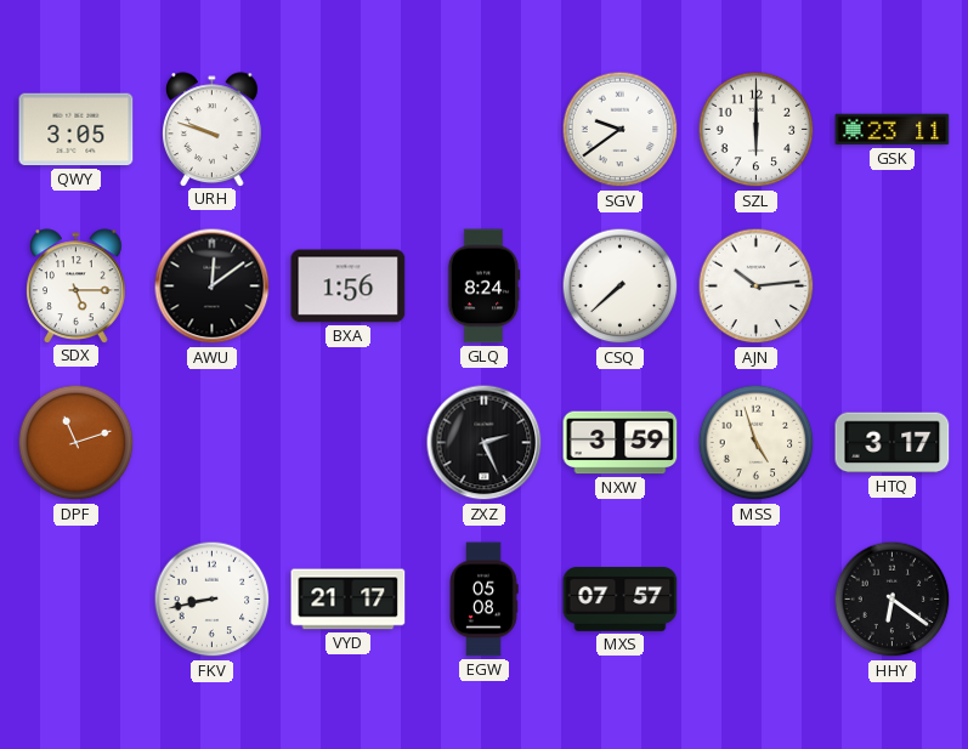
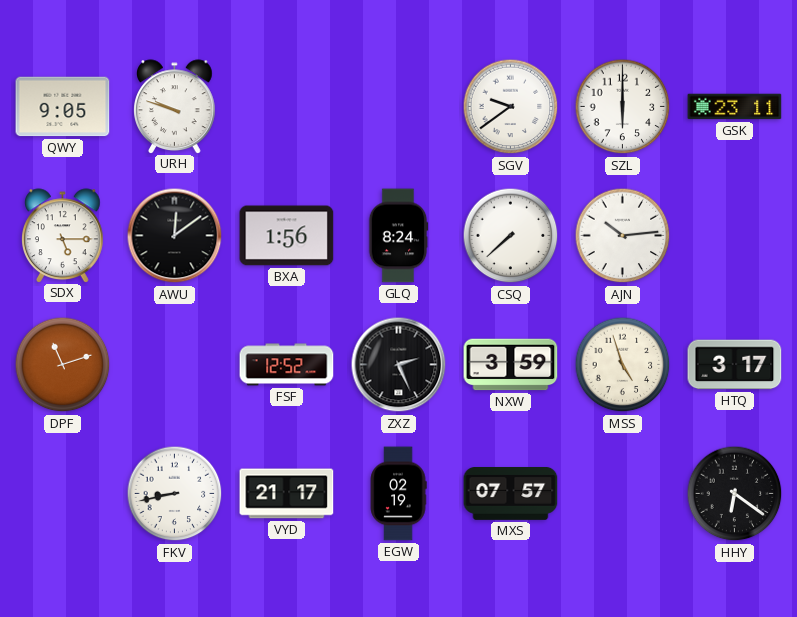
QWY: 3:05 -> 9:05 (63, 107)
FSF: none -> 12:52 (287, 365)
EGW: 05:08 -> 02:19 (398, 494)
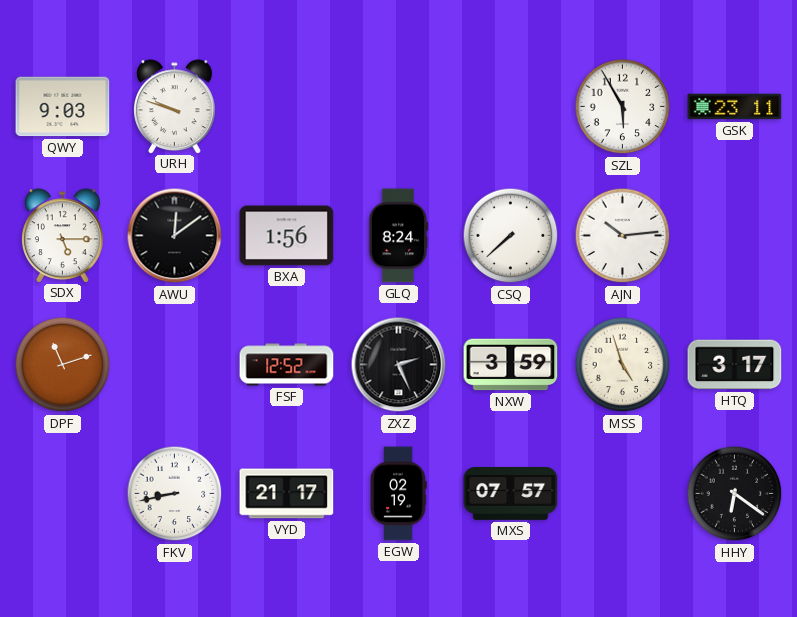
QWY: 9:05 -> 9:03 (63, 107)
SGV: 9:39 -> none (511, 107)
SZL: 6:00 -> 5:55 (623, 107)
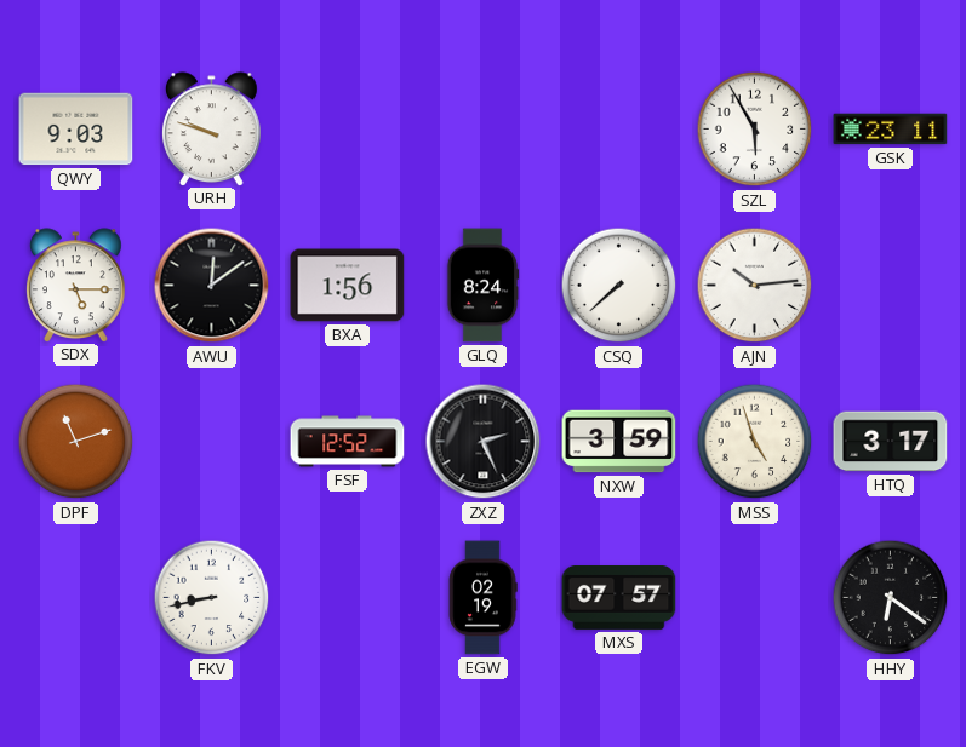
VYD: 21:17 -> none (287, 494)
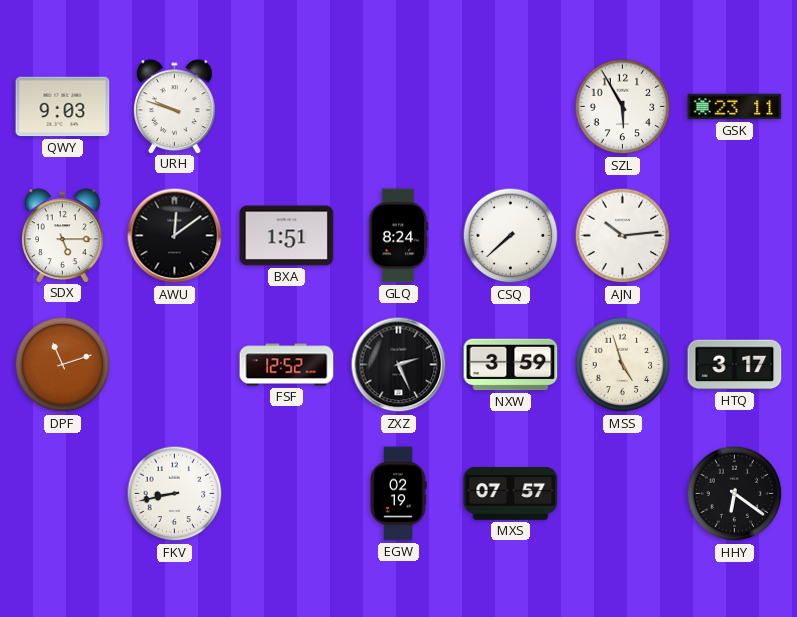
BXA: 1:56 -> 1:51 (287, 236)
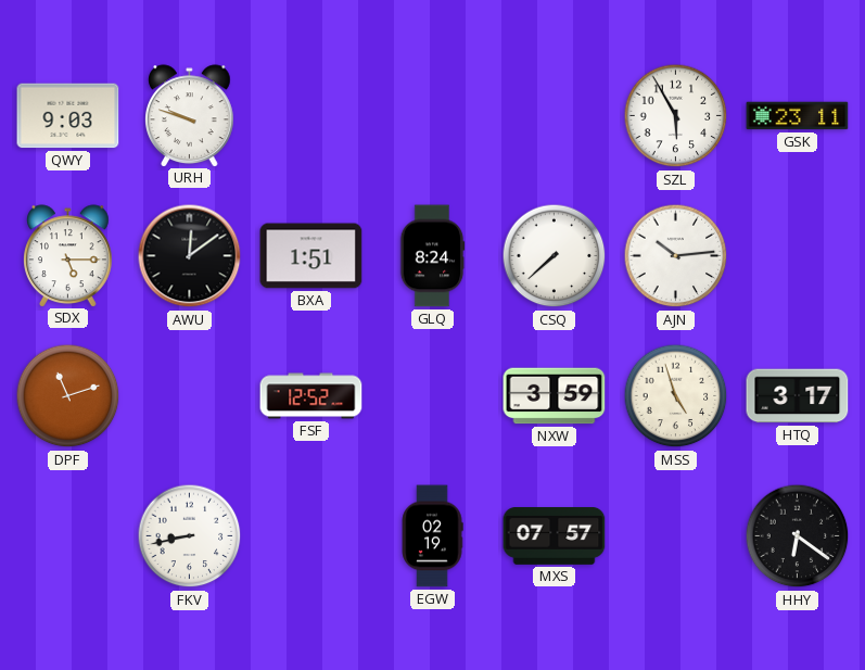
ZXZ: 2:26 -> none (399, 365)
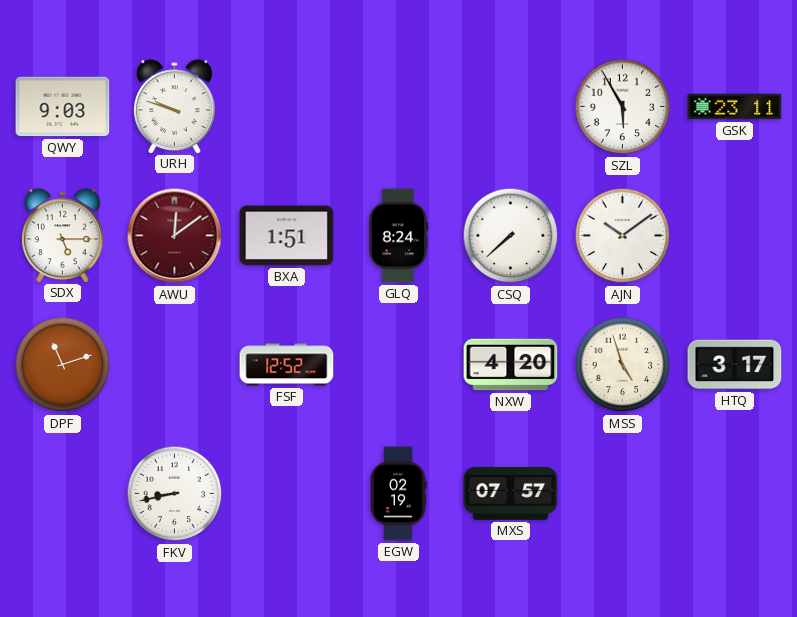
AWU dial: black -> burgundy (175, 236)
AJN: 10:14 -> 10:09 (623, 236)
NXW: 3:59 -> 4:20 (511, 365)
HHY: 6:21 -> none (798, 536)
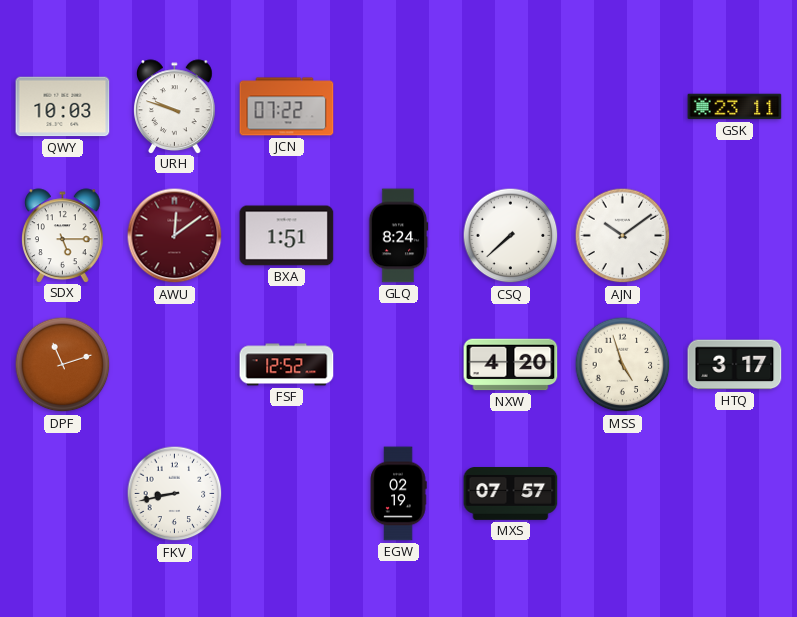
QWY: 9:03 -> 10:03 (63, 107)
JCN: none -> 07:22 (287, 107)
SZL: 5:55 -> none (623, 107)
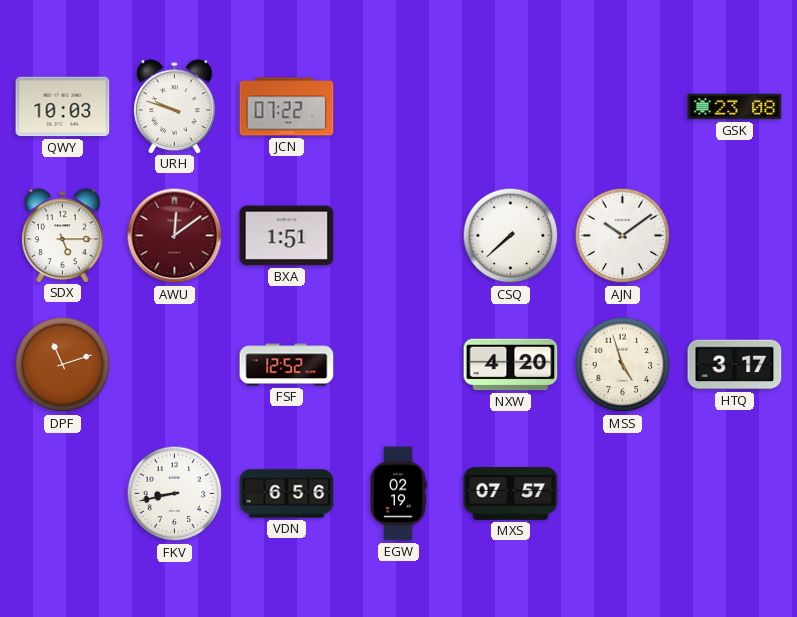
GSK: 23:11 -> 23:08 (735, 107)
GLQ: 8:24 -> none (398, 236)
VDN: none -> 6:56 (287, 494)
